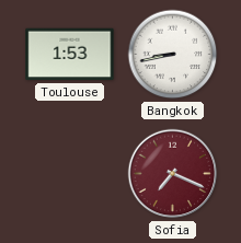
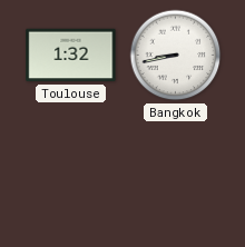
Toulouse: 1:53 -> 1:32 (71, 56)
Sofia: 7:19 -> none (173, 174)
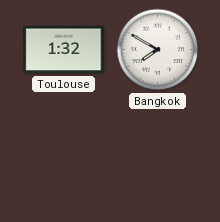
Bangkok: 8:43 -> 7:50 (158, 50)
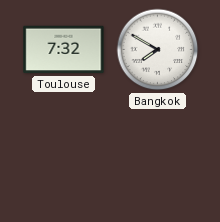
Toulouse: 1:32 -> 7:32 (64, 50)
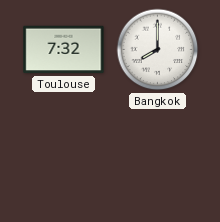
Bangkok: 7:50 -> 8:00 (158, 50)
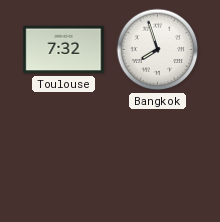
Bangkok: 8:00 -> 7:57 (158, 50)
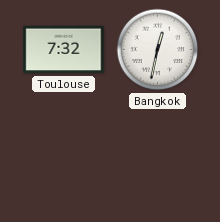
Bangkok: 7:57 -> 12:32 (158, 50)
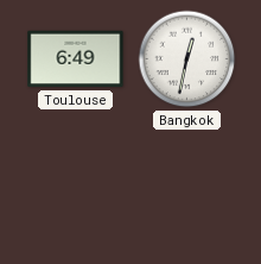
Toulouse: 7:32 -> 6:49 (76, 59)
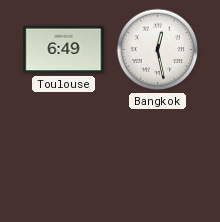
Bangkok: 12:32 -> 12:28 (158, 50)
